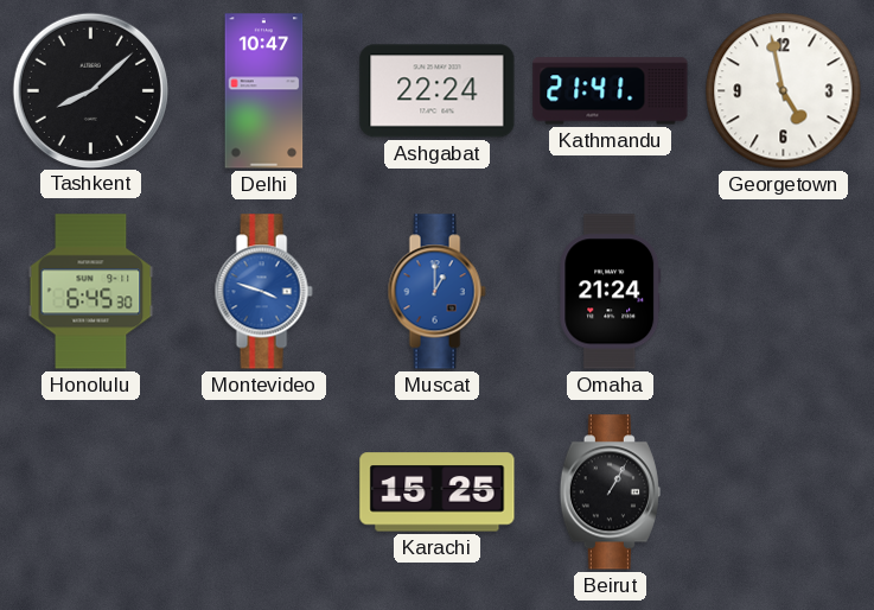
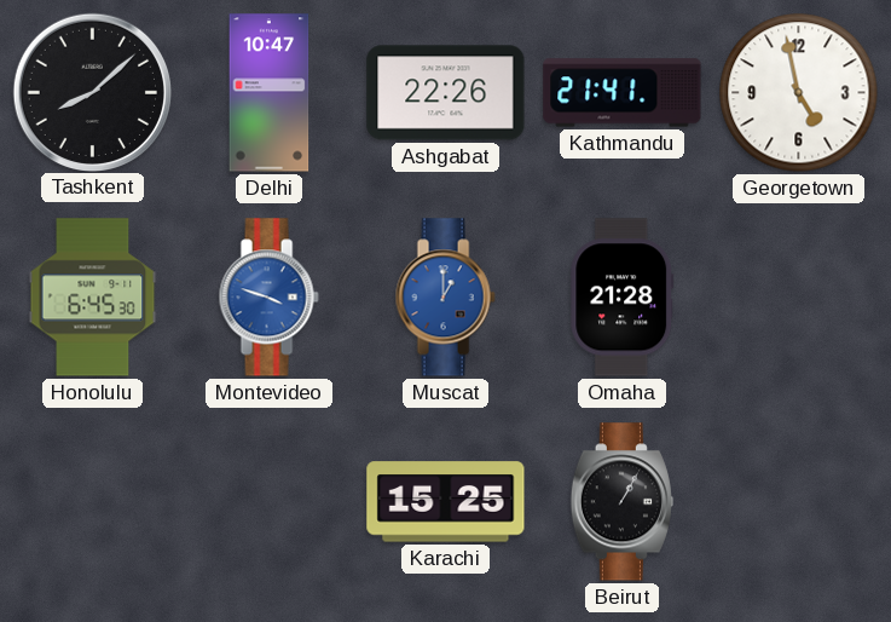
Ashgabat: 22:24 -> 22:26 (446, 93)
Omaha: 21:24 -> 21:28 (623, 298)
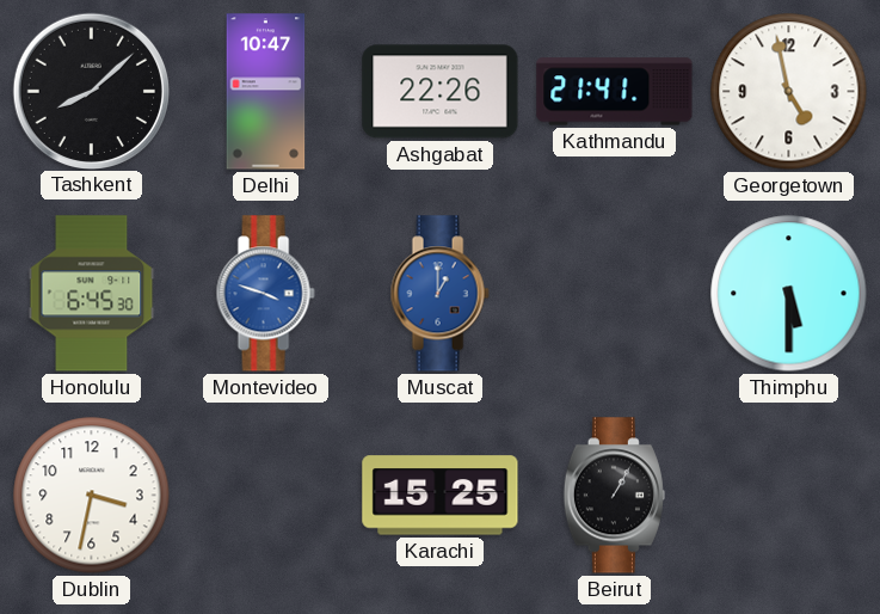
Omaha: 21:28 -> none (623, 298)
Thimphu: none -> 5:30 (789, 294)
Dublin: none -> 3:32 (92, 496)
